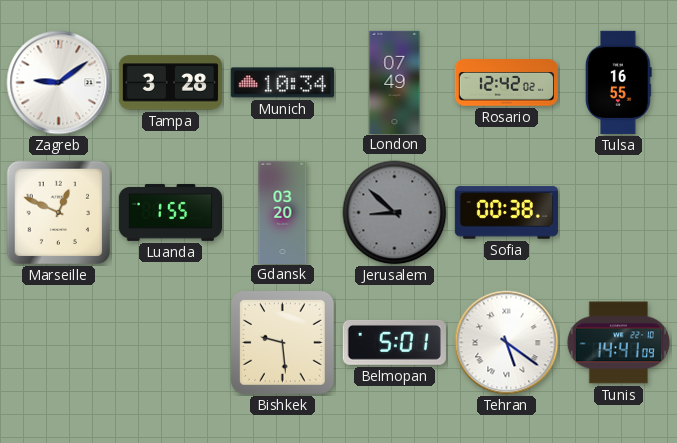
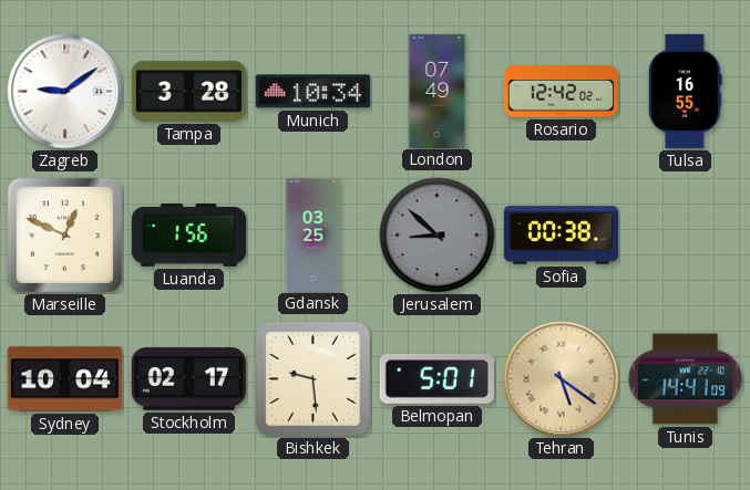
Luanda: 1:55 -> 1:56 (188, 234)
Gdansk: 03:20 -> 03:25 (314, 234)
Sydney: none -> 10:04 (64, 379)
Stockholm: none -> 02:17 (188, 379)
Tehran dial: white -> champagne (562, 379)
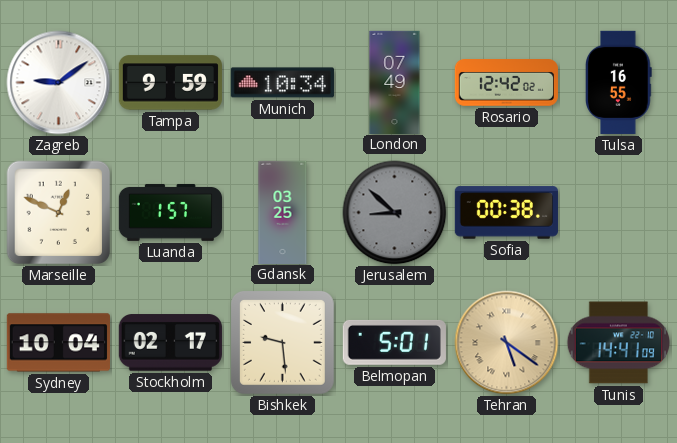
Tampa: 3:28 -> 9:59 (170, 83)
Luanda: 1:56 -> 1:57 (170, 212)
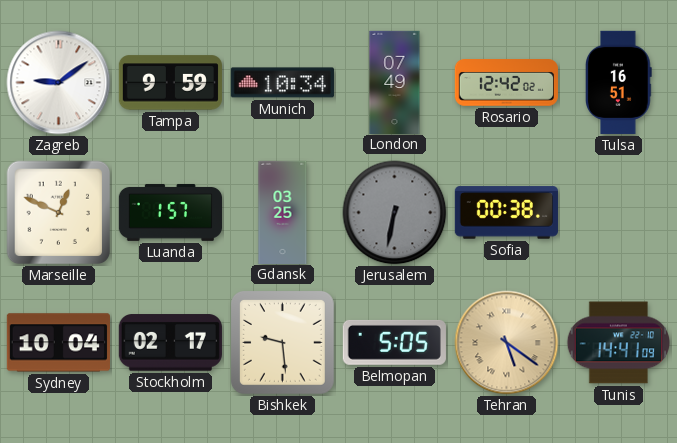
Tulsa: 16:55 -> 16:51 (619, 82)
Jerusalem: 8:52 -> 6:32 (395, 213)
Belmopan: 5:01 -> 5:05 (394, 342)
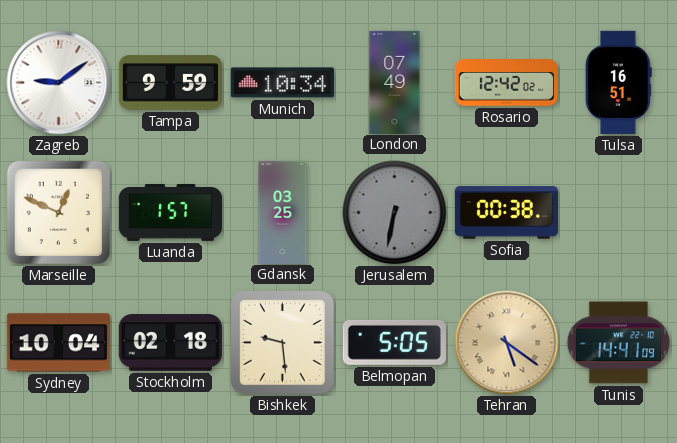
Stockholm: 02:17 -> 02:18 (170, 343)
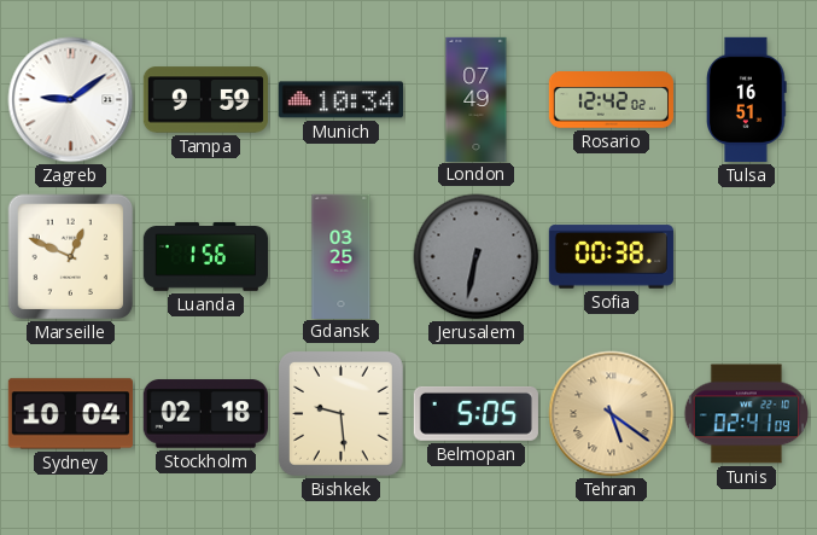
Luanda: 1:57 -> 1:56 (205, 256)
Tunis: 14:41 -> 02:41 (747, 414)
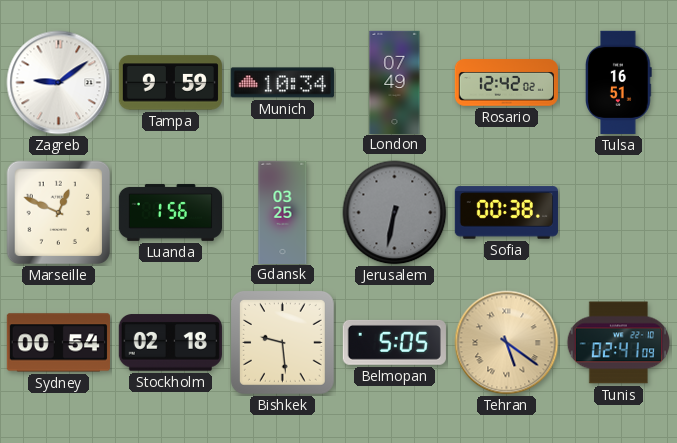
Sydney: 10:04 -> 00:54 (58, 343)
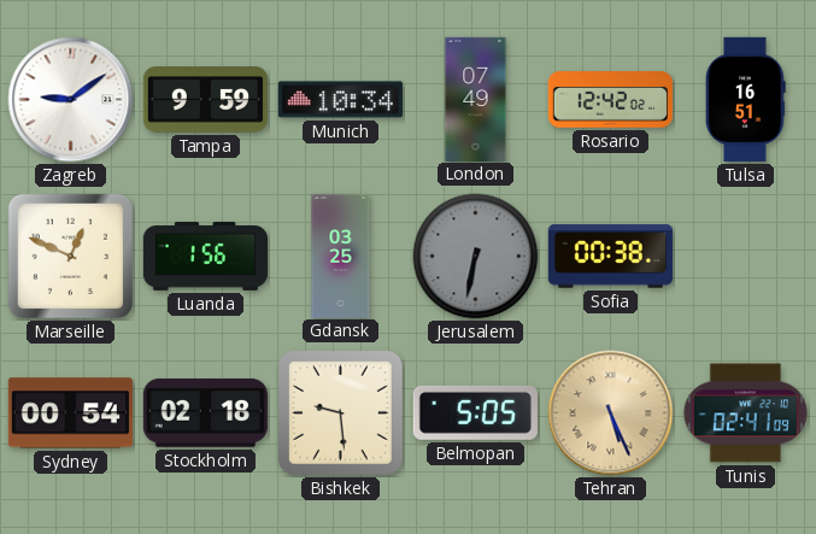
Tehran: 5:21 -> 5:26 (611, 413)
